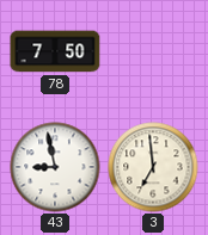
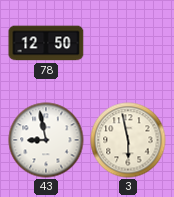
78: 7:50 -> 12:50 (46, 43)
3: 6:59 -> 5:58 (128, 140)
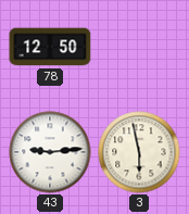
43: 8:58 -> 9:14 (50, 152)
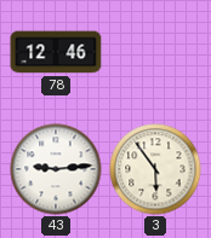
78: 12:50 -> 12:46 (56, 52)
3: 5:58 -> 5:54 (155, 169)
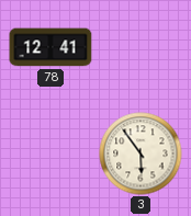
78: 12:46 -> 12:41 (50, 47)
43: 9:14 -> none (56, 169)
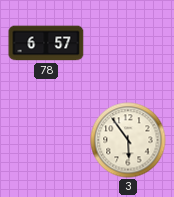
78: 12:41 -> 6:57 (46, 43)
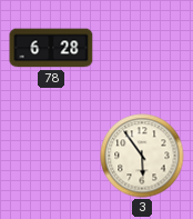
78: 6:57 -> 6:28 (51, 48)
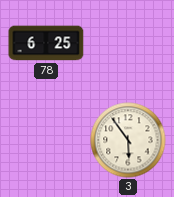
78: 6:28 -> 6:25 (46, 43)
